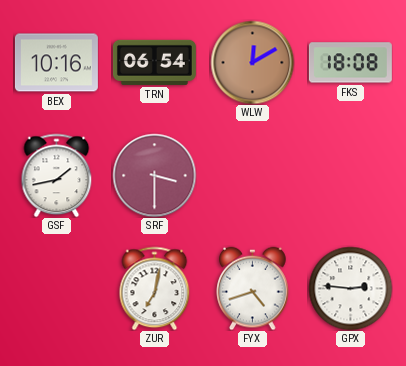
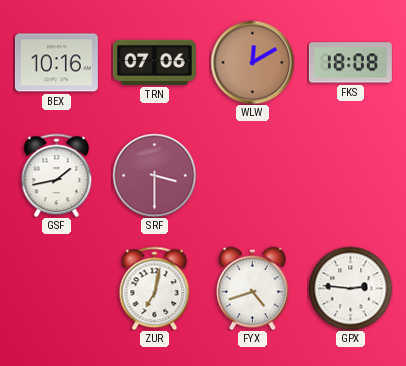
TRN: 06:54 -> 07:06 (154, 62)
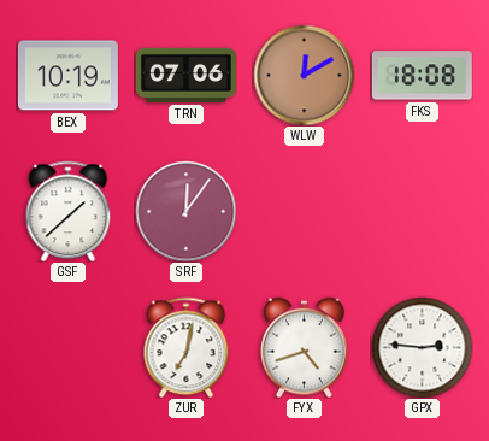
BEX: 10:16 -> 10:19 (67, 76)
GSF: 1:43 -> 1:38 (69, 211)
SRF: 3:30 -> 12:06 (185, 211)
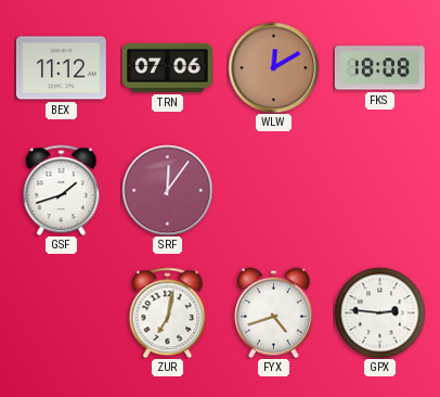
BEX: 10:19 -> 11:12 (61, 68)
GSF: 1:38 -> 1:42 (62, 190)
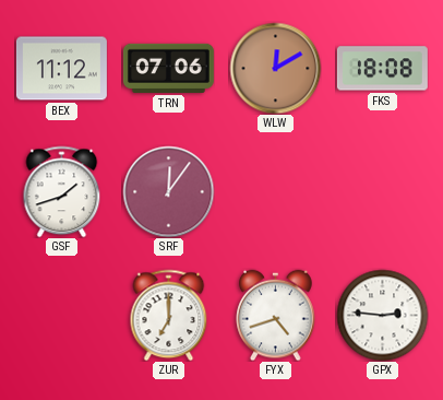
ZUR: 7:02 -> 7:00 (169, 315)
